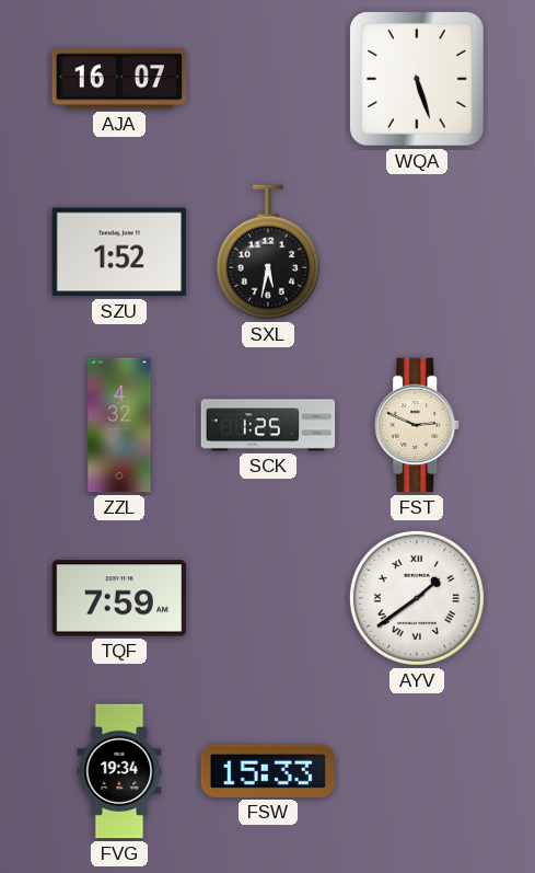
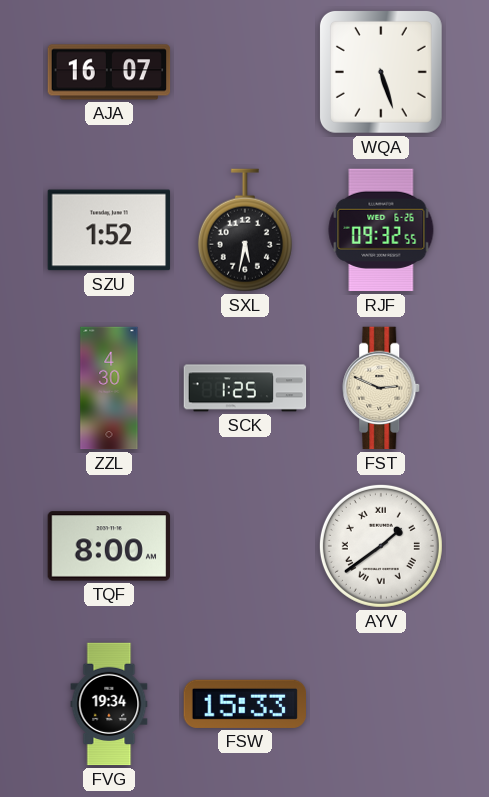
RJF: none -> 09:32 (381, 230)
ZZL: 4:32 -> 4:30 (109, 388)
TQF: 7:59 -> 8:00 (109, 546)
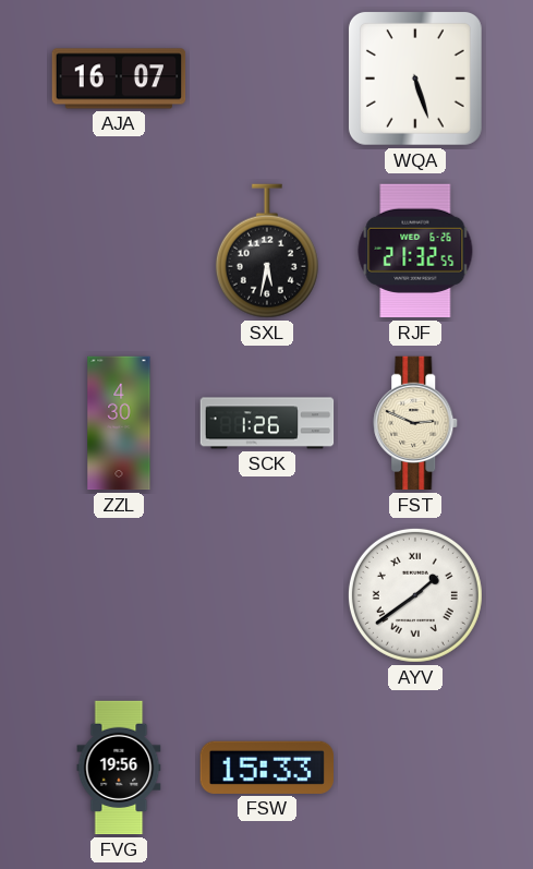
SZU: 1:52 -> none (109, 230)
RJF: 09:32 -> 21:32 (415, 251)
SCK: 1:25 -> 1:26 (267, 423)
TQF: 8:00 -> none (109, 546)
FVG: 19:34 -> 19:56 (119, 768)
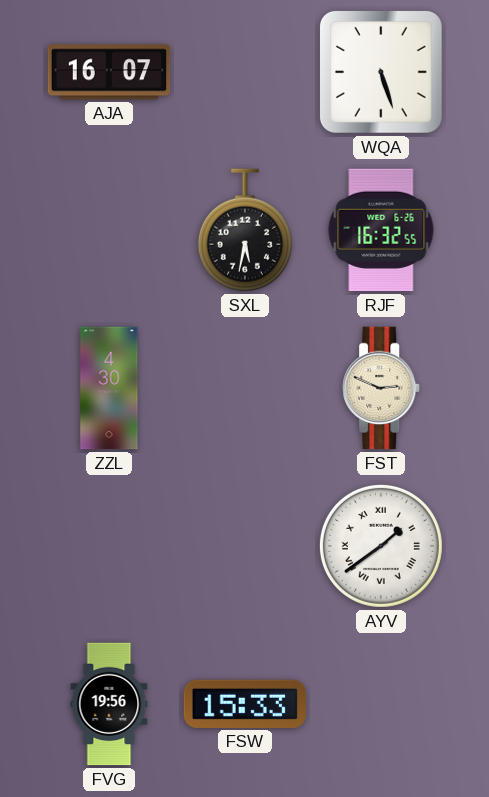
RJF: 21:32 -> 16:32 (381, 230)
SCK: 1:26 -> none (267, 423)
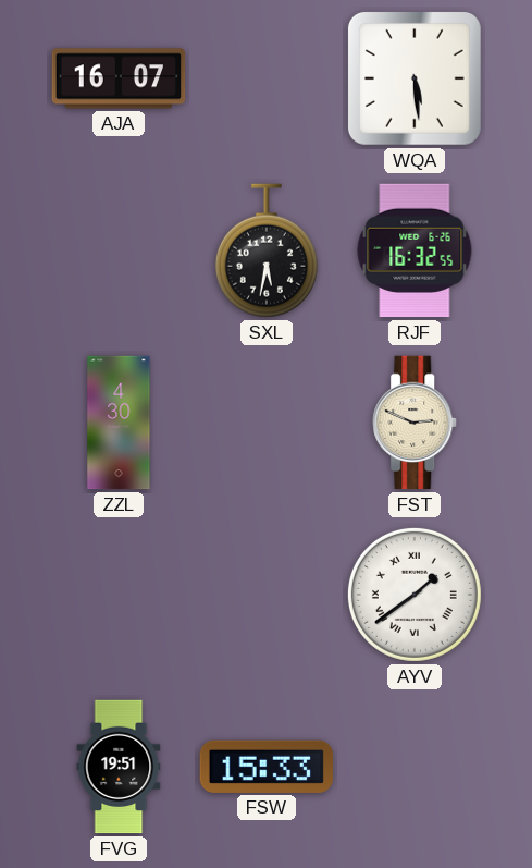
WQA: 5:27 -> 5:29 (415, 78)
FVG: 19:56 -> 19:51 (119, 767)
